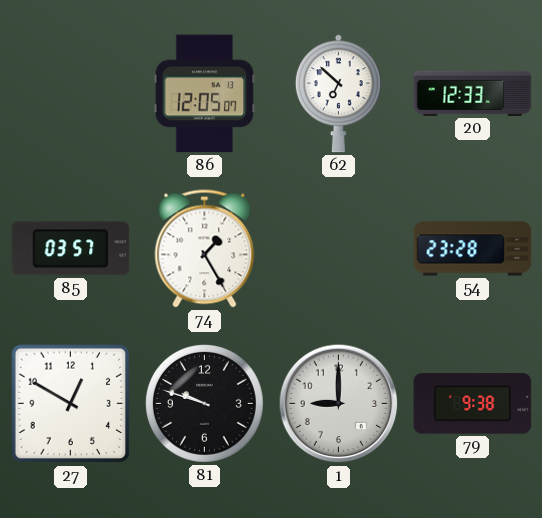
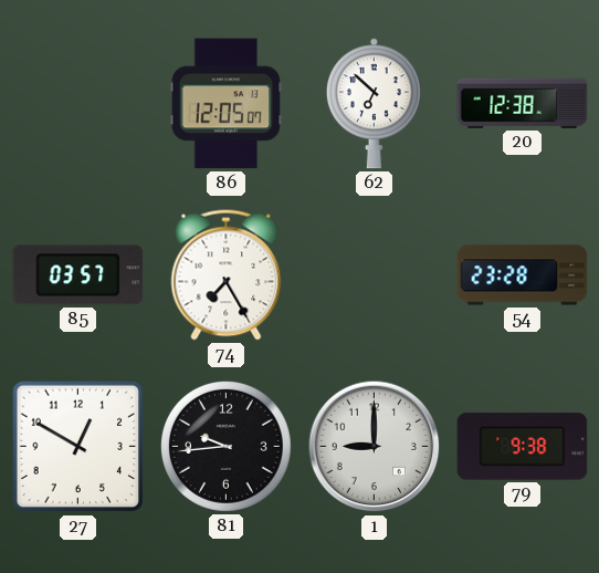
20: 12:33 -> 12:38 (523, 103)
74: 1:25 -> 7:25 (227, 275)
81: 9:48 -> 9:44 (225, 446)
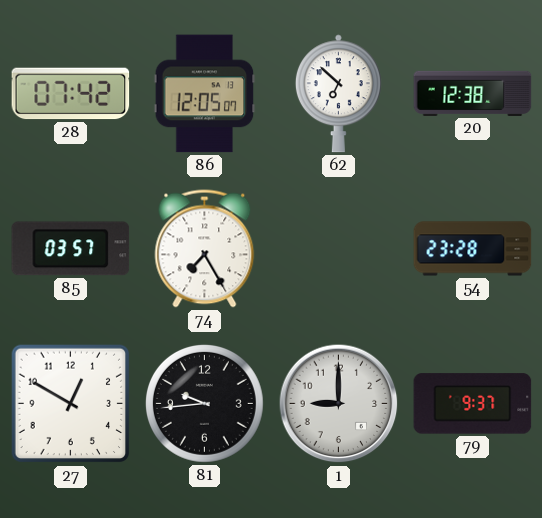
28: none -> 07:42 (71, 94)
79: 9:38 -> 9:37 (473, 404)
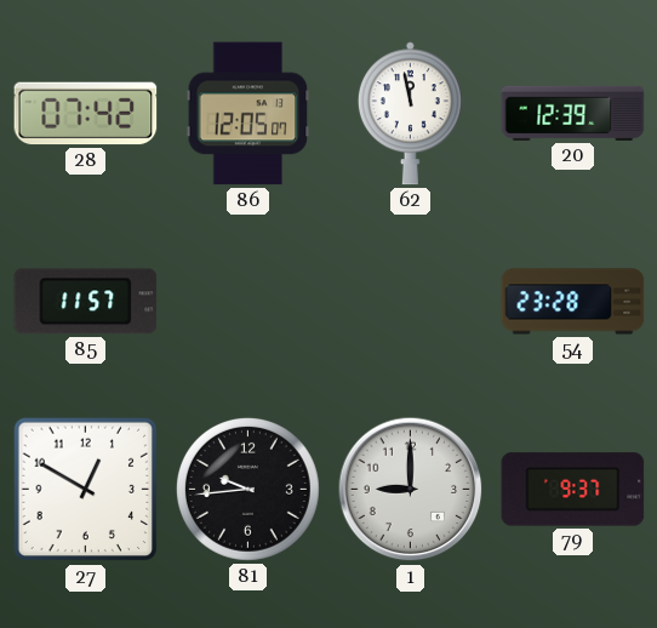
62: 6:52 -> 11:58 (410, 114)
20: 12:38 -> 12:39 (573, 113)
85: 03:57 -> 11:57 (86, 302)
74: 7:25 -> none (205, 249)
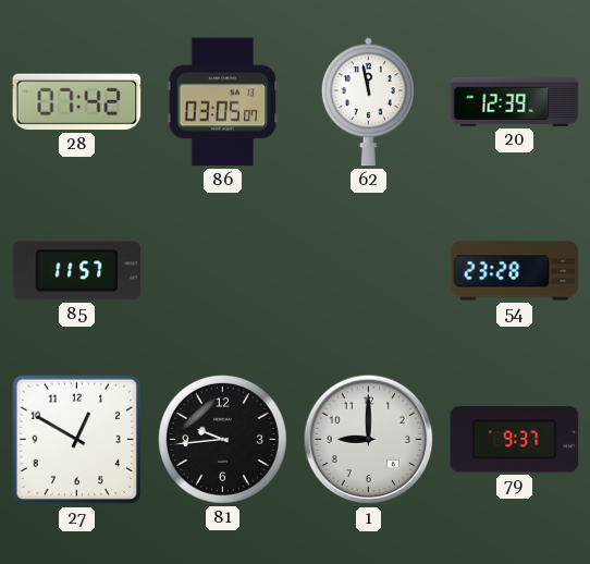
86: 12:05 -> 03:05 (223, 102)
